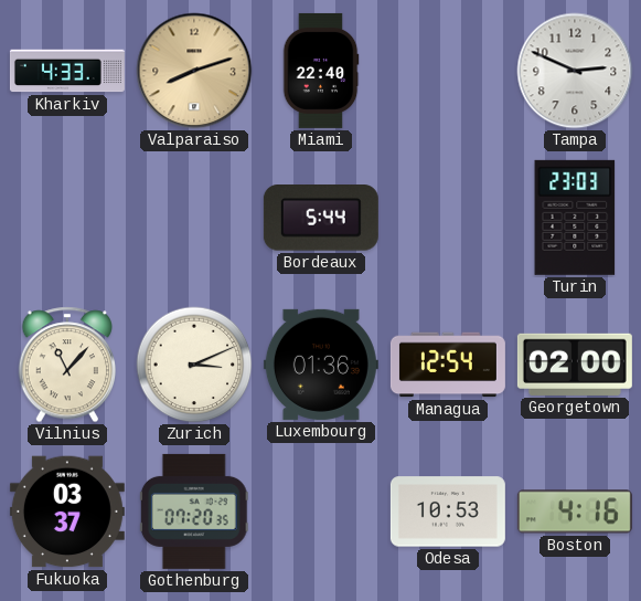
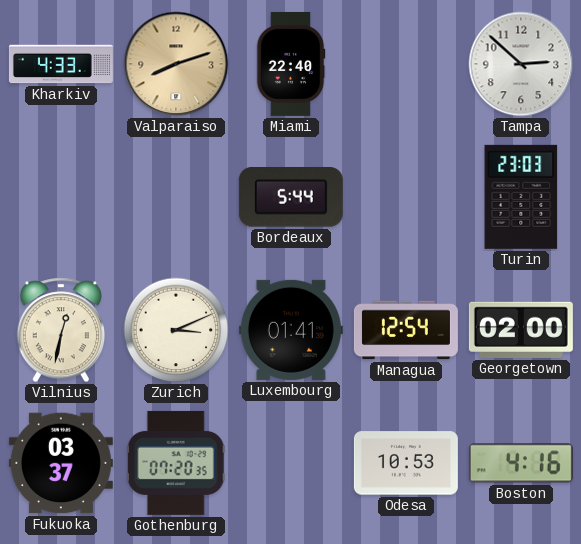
Tampa: 2:49 -> 2:52 (521, 64)
Vilnius: 11:07 -> 12:32 (60, 330)
Luxembourg: 01:36 -> 01:41 (291, 330)
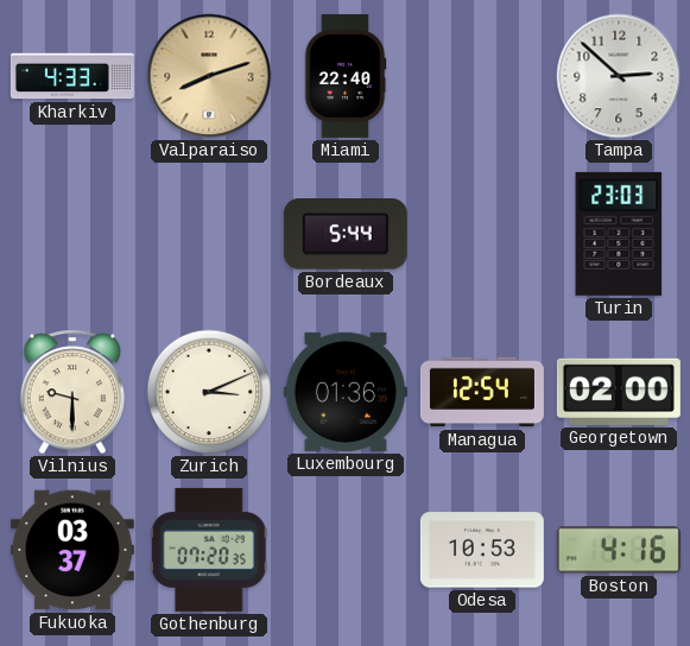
Vilnius: 12:32 -> 9:30 (71, 392)
Luxembourg: 01:41 -> 01:36 (346, 392)
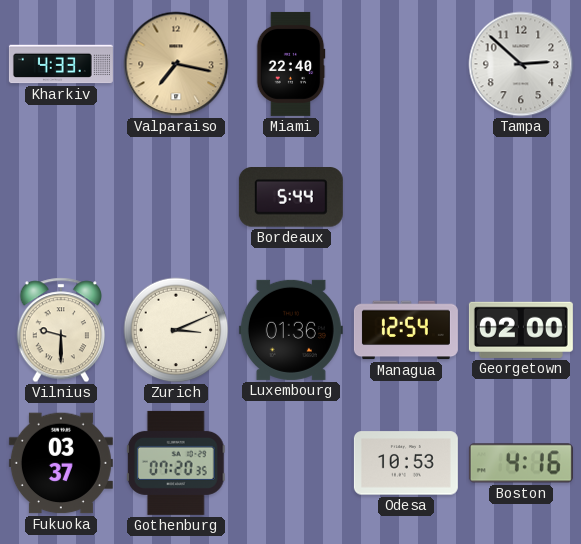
Valparaiso: 8:12 -> 7:17 (176, 64)
Turin: 23:03 -> none (619, 234)
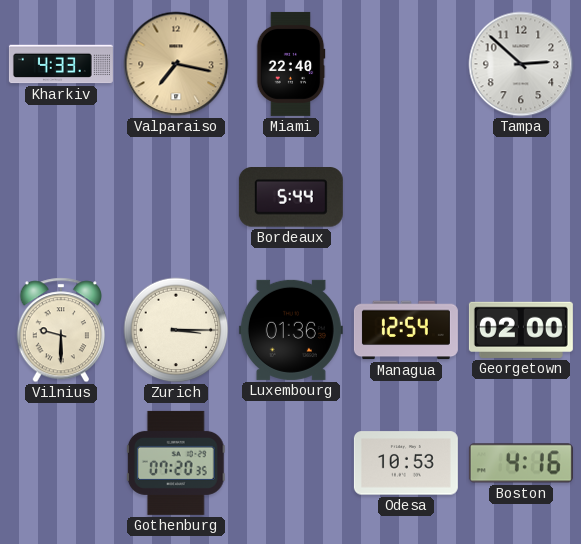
Zurich: 3:11 -> 3:15 (176, 330)
Fukuoka: 03:37 -> none (61, 463)
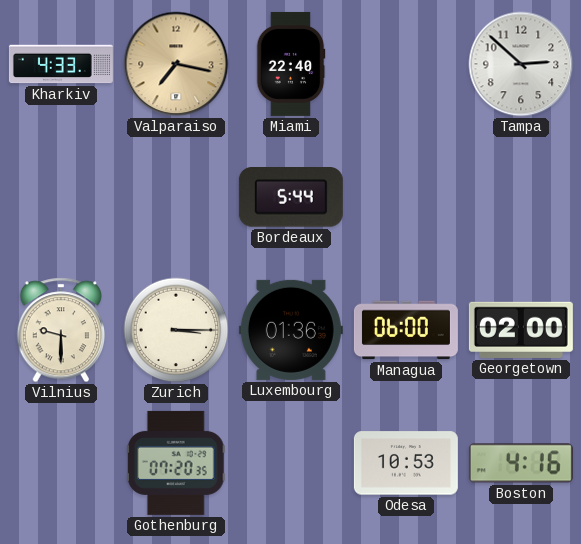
Managua: 12:54 -> 06:00 (406, 330)
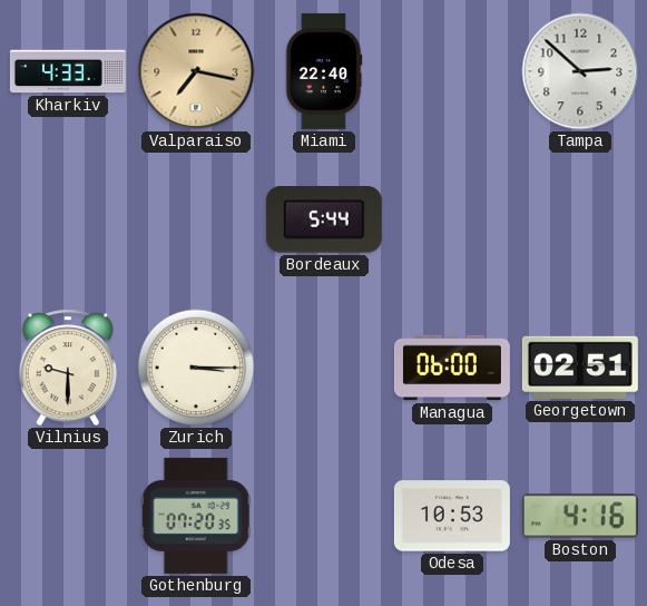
Luxembourg: 01:36 -> none (291, 330)
Georgetown: 02:00 -> 02:51 (580, 368)
